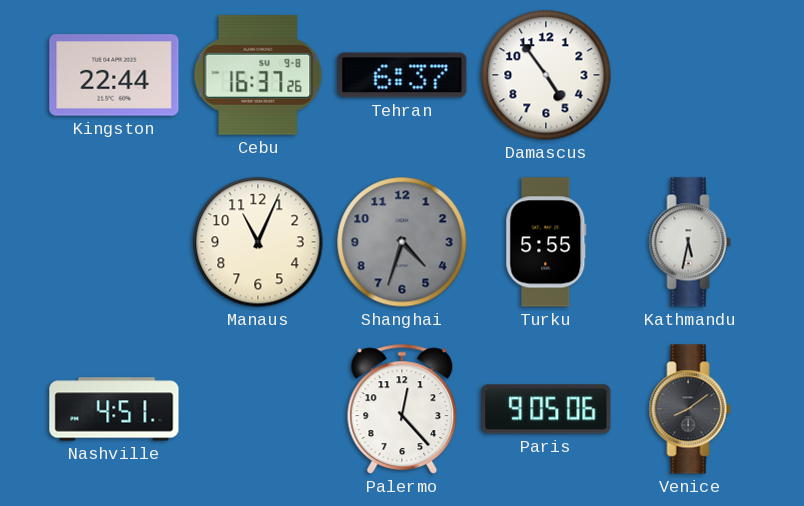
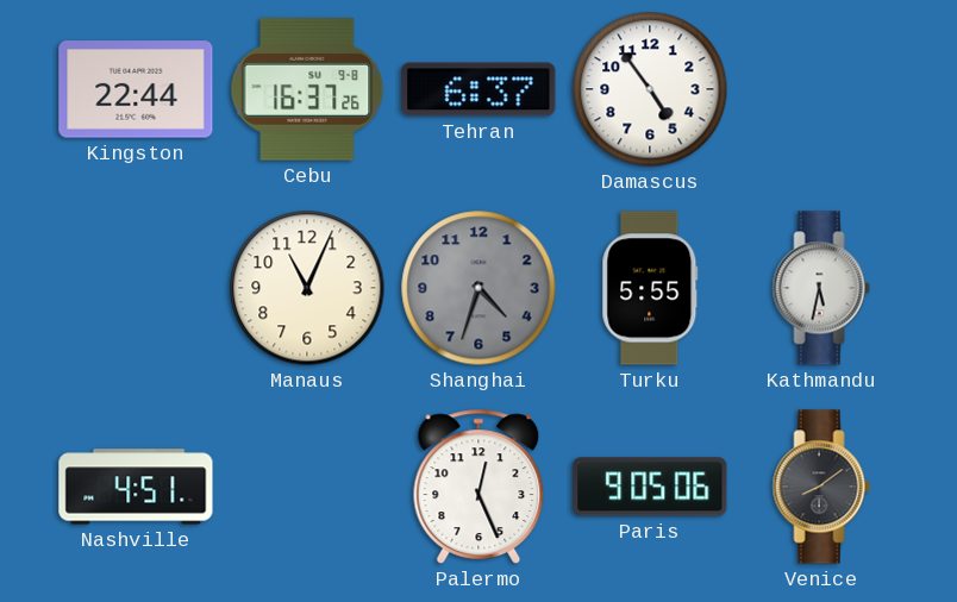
Palermo: 12:23 -> 12:26 (478, 487)
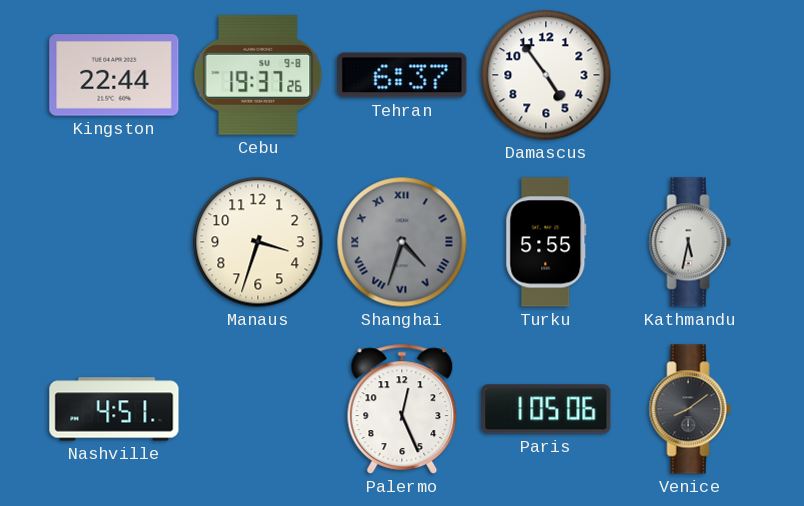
Cebu: 16:37 -> 19:37 (258, 75)
Manaus: 11:04 -> 3:33 (258, 242)
Shanghai numerals: Arabic -> Roman (402, 242)
Paris: 9:05 -> 1:05 (546, 409)
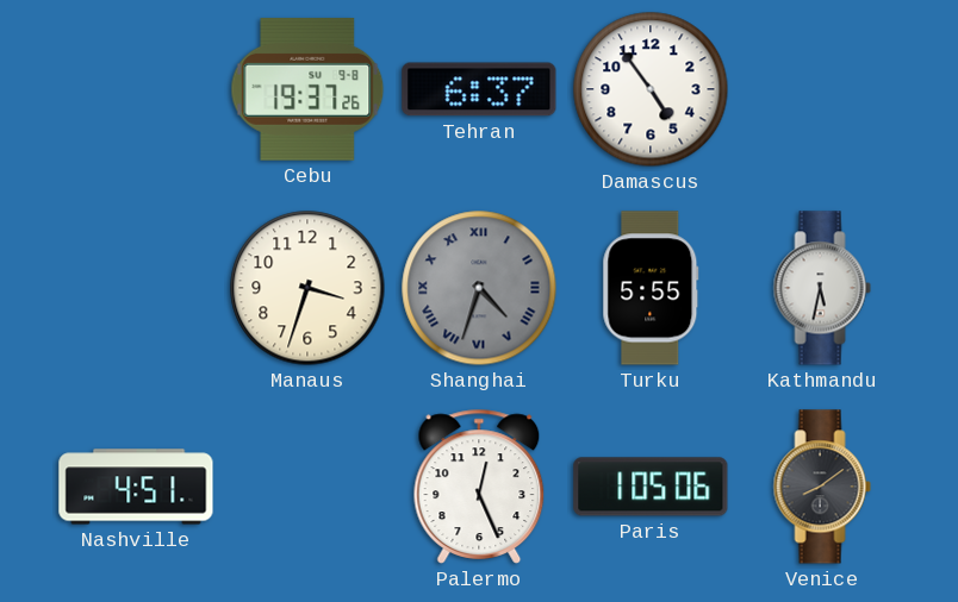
Kingston: 22:44 -> none (114, 75)
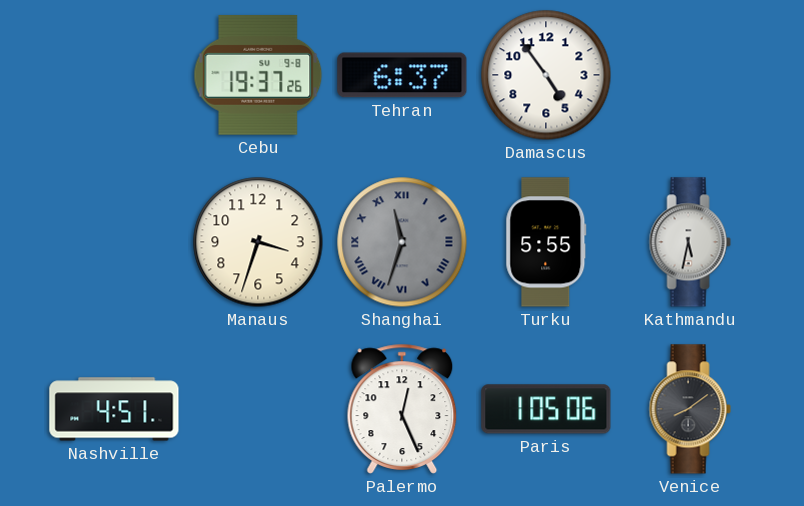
Shanghai: 4:33 -> 11:33 (402, 242)
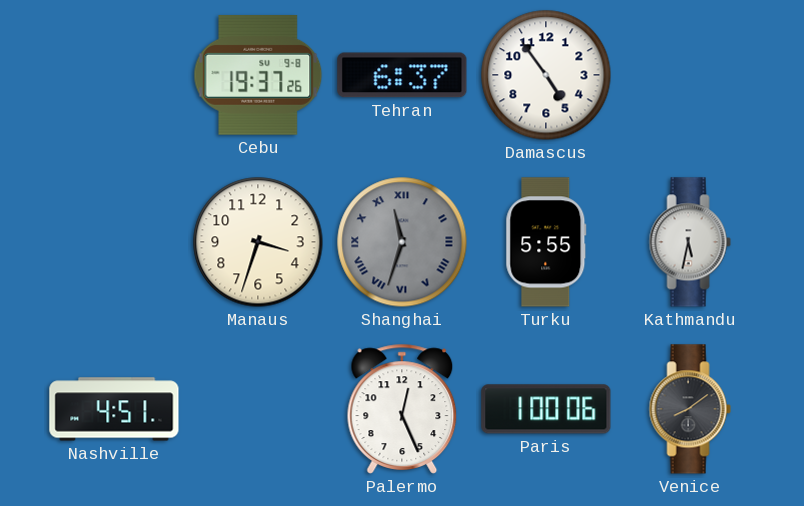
Paris: 1:05 -> 1:00 (546, 409)
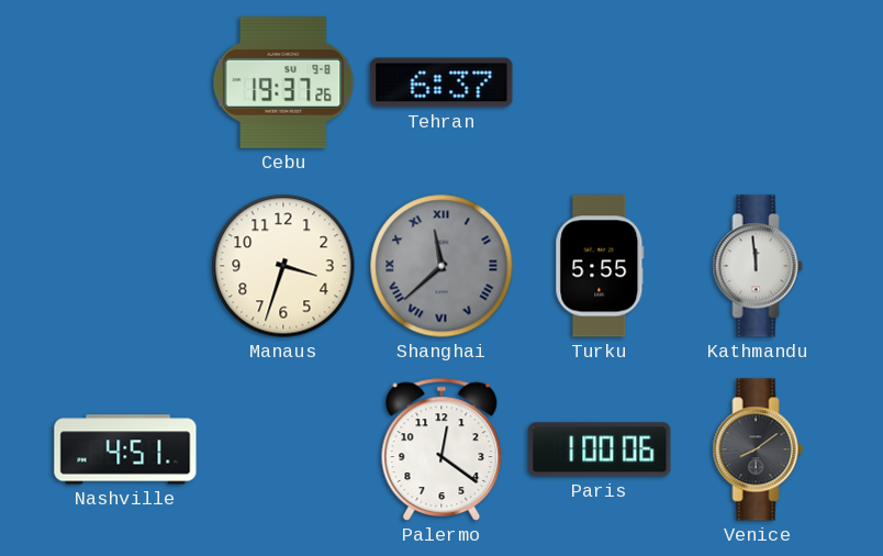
Damascus: 4:54 -> none (546, 75)
Shanghai: 11:33 -> 11:38 (441, 266)
Kathmandu: 5:32 -> 11:59 (758, 266)
Palermo: 12:26 -> 12:21 (441, 449)
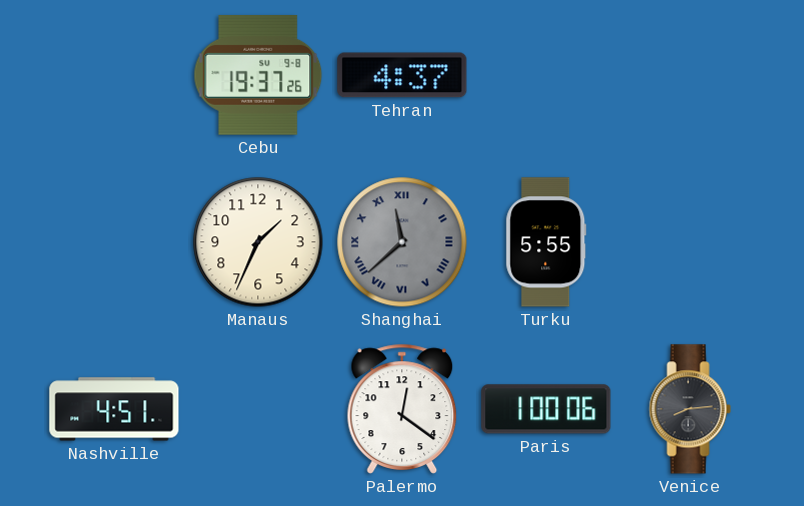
Tehran: 6:37 -> 4:37 (402, 75)
Manaus: 3:33 -> 1:34 (258, 242)
Kathmandu: 11:59 -> none (758, 266)
Venice: 8:09 -> 8:14 (690, 409)
